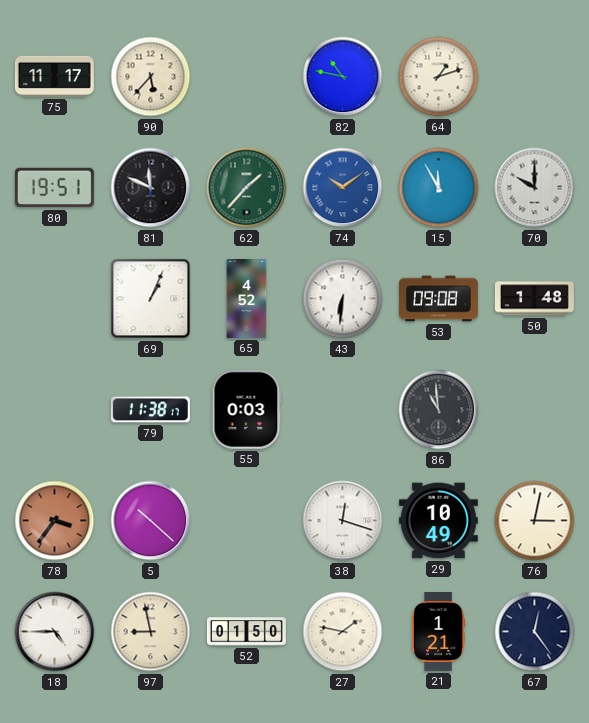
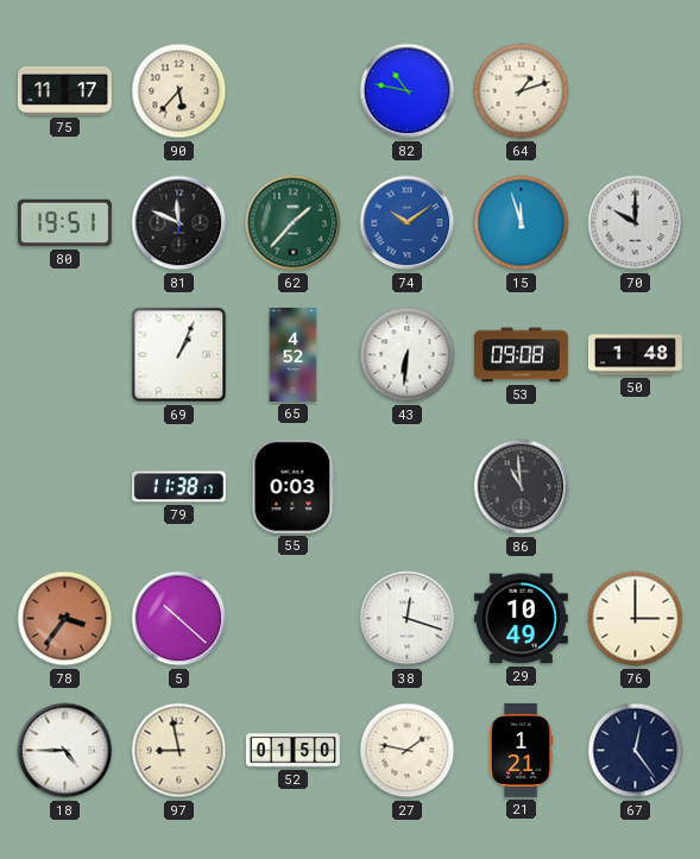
15: 11:55 -> 11:57 (522, 223)
76: 3:02 -> 3:00 (636, 619)
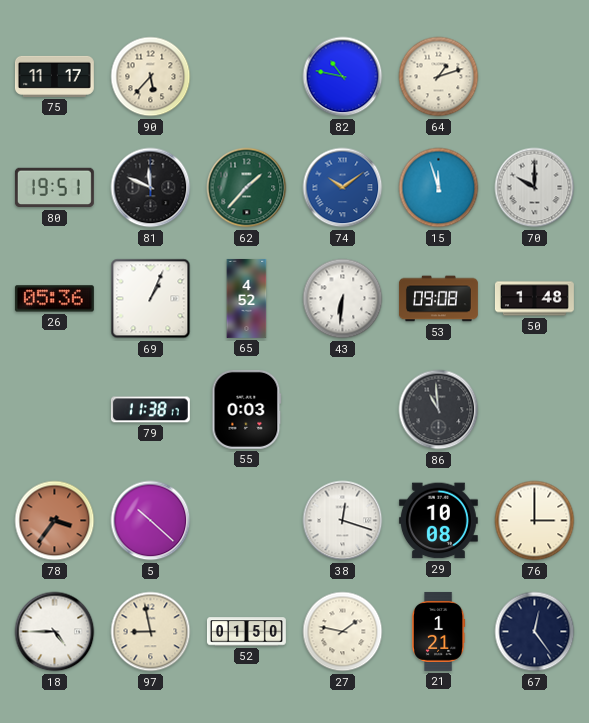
26: none -> 05:36 (54, 299)
29: 10:49 -> 10:08 (438, 521)
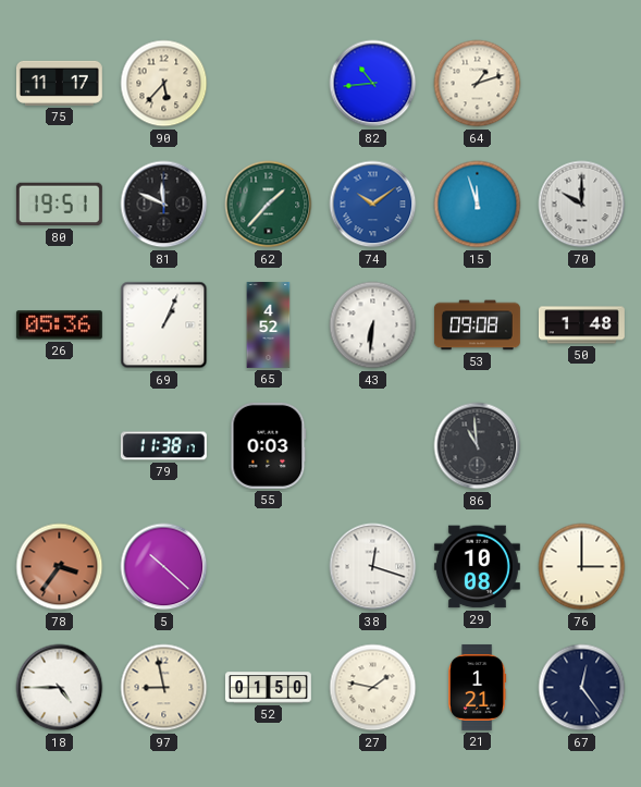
82: 10:47 -> 10:44 (373, 84)
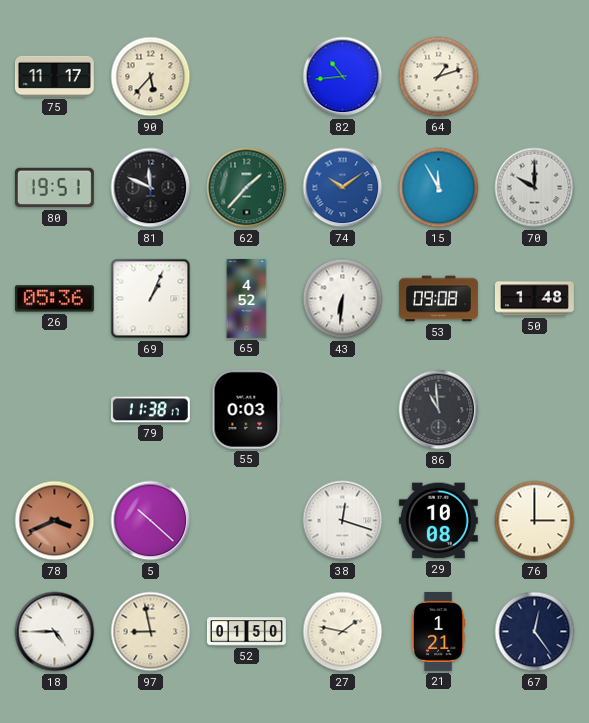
15: 11:57 -> 11:55 (439, 188)
78: 3:36 -> 3:41 (55, 521)
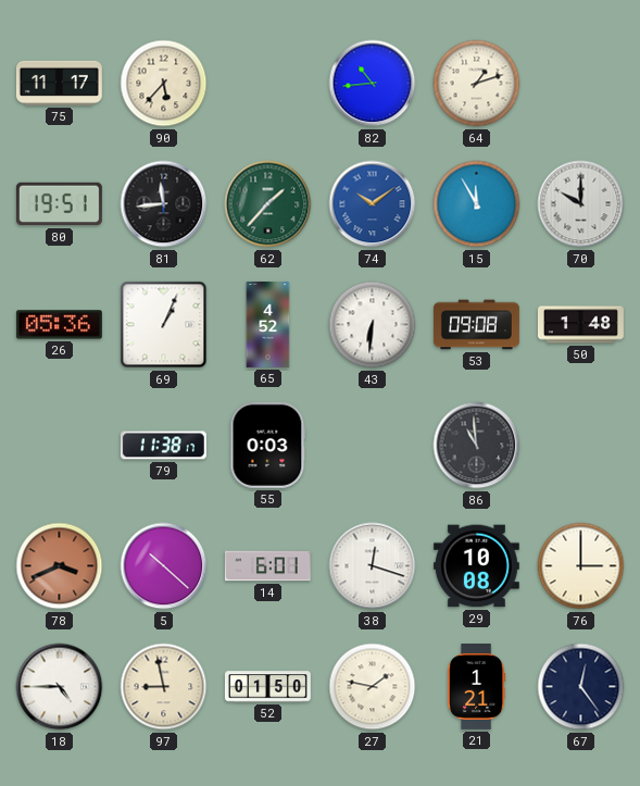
81: 11:49 -> 11:44 (164, 204)
14: none -> 6:01 (267, 566)
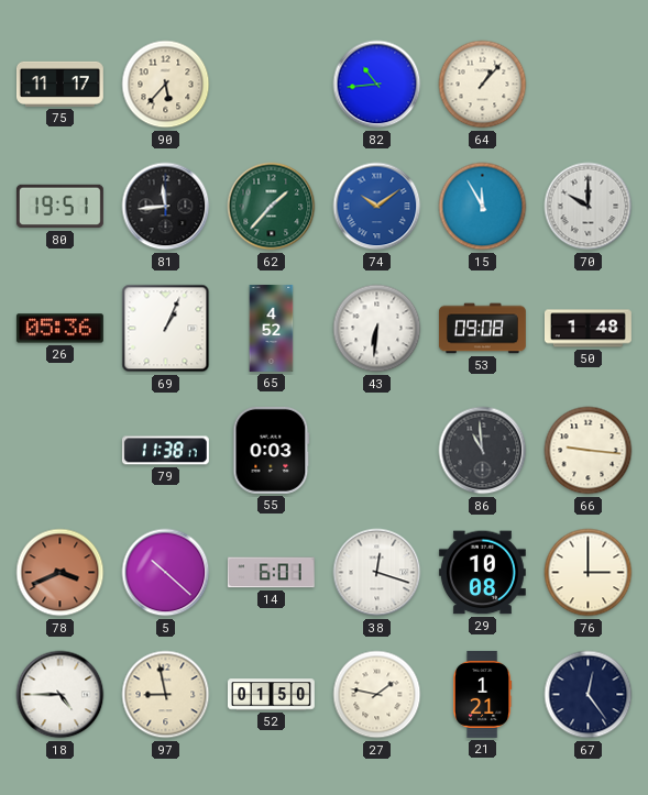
64: 1:12 -> 1:07 (483, 85)
66: none -> 9:16 (589, 451)
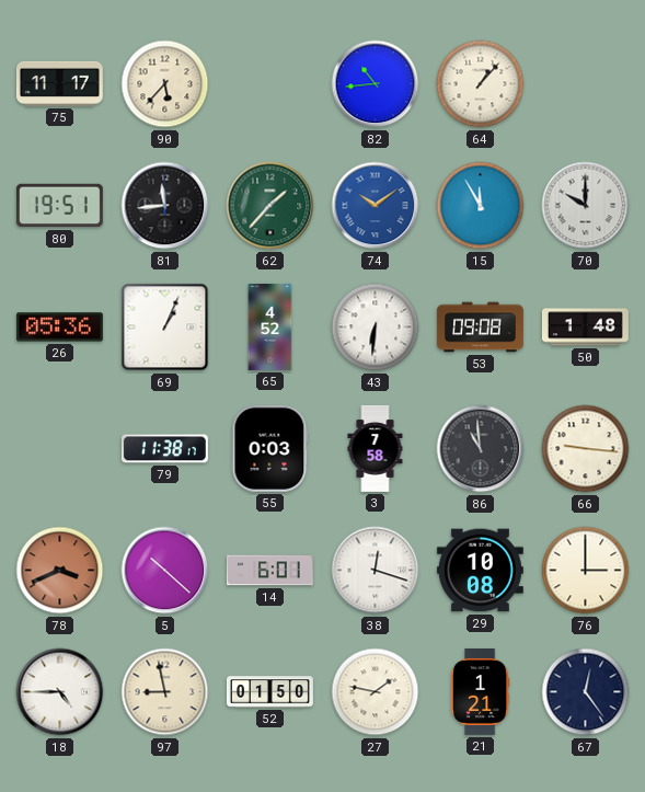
3: none -> 7:58 (376, 448)
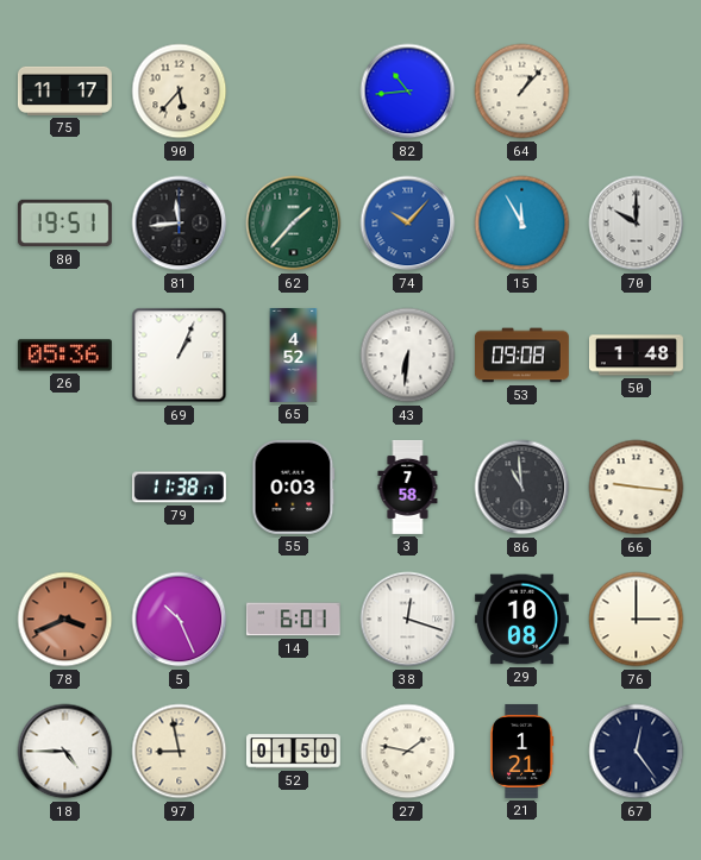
74: 10:09 -> 10:07 (408, 224)
5: 10:22 -> 10:26 (180, 620)
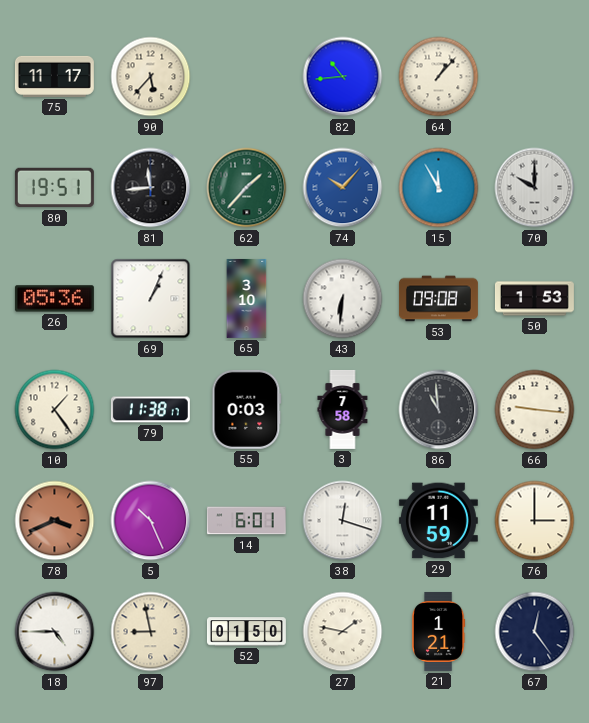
65: 4:52 -> 3:10 (247, 299)
50: 1:48 -> 1:53 (534, 299)
10: none -> 1:24 (55, 410)
29: 10:08 -> 11:59 (438, 521)
